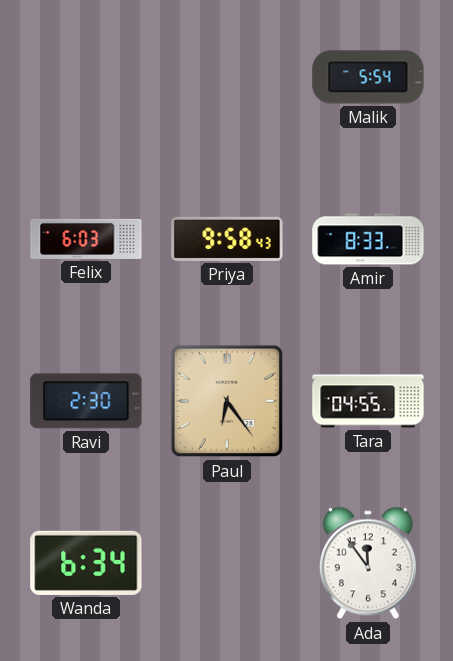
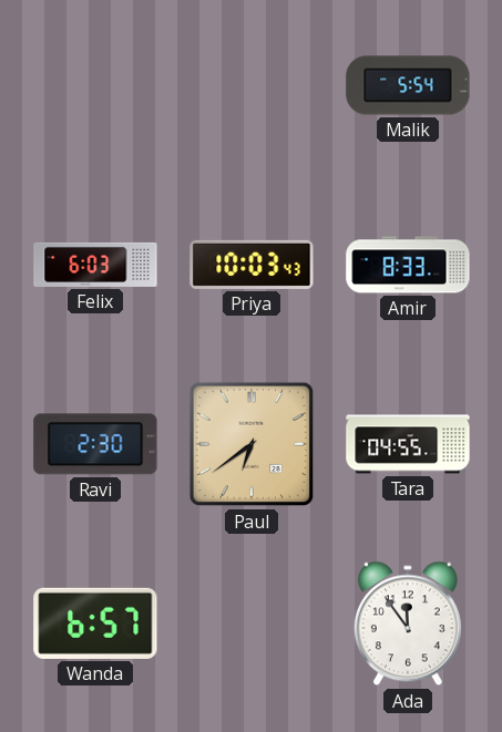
Priya: 9:58 -> 10:03 (252, 265)
Paul: 6:24 -> 6:39 (252, 444)
Wanda: 6:34 -> 6:57 (95, 623)
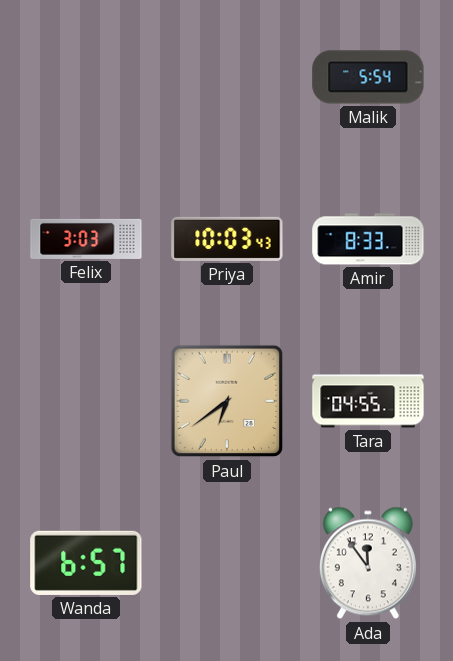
Felix: 6:03 -> 3:03 (86, 239)
Ravi: 2:30 -> none (95, 444)
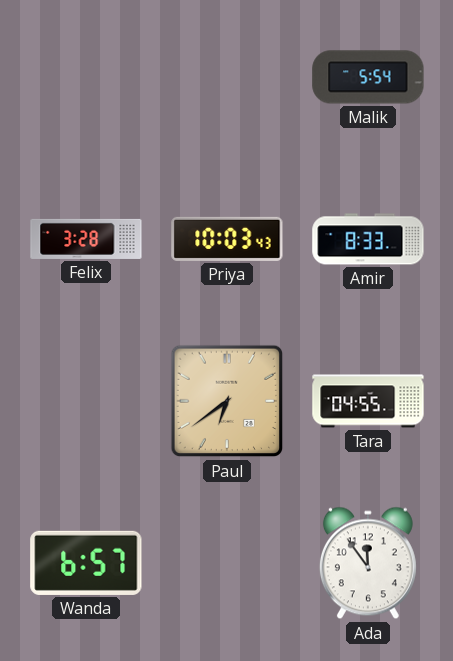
Felix: 3:03 -> 3:28 (86, 239)
